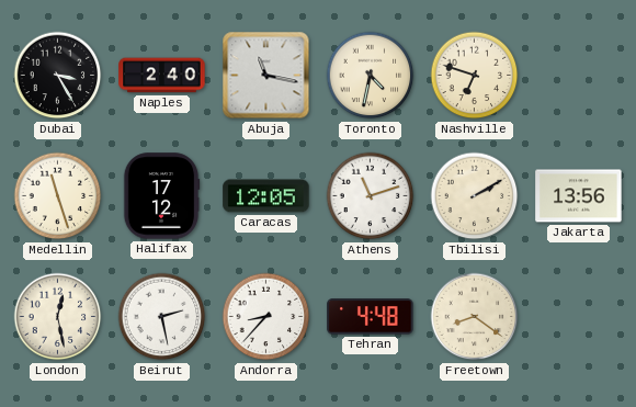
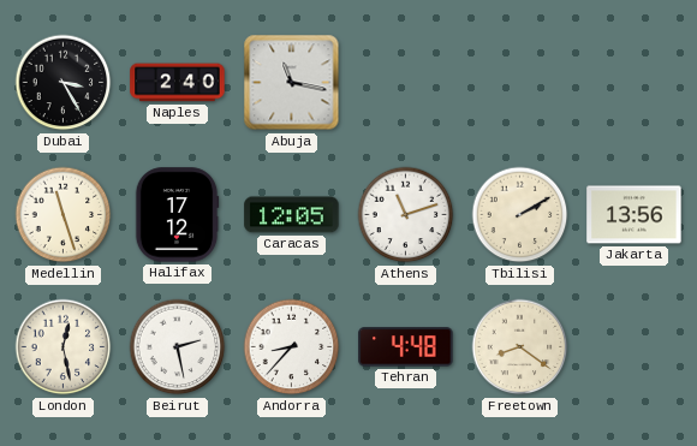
Toronto: 4:32 -> none (371, 76)
Nashville: 6:48 -> none (475, 76)
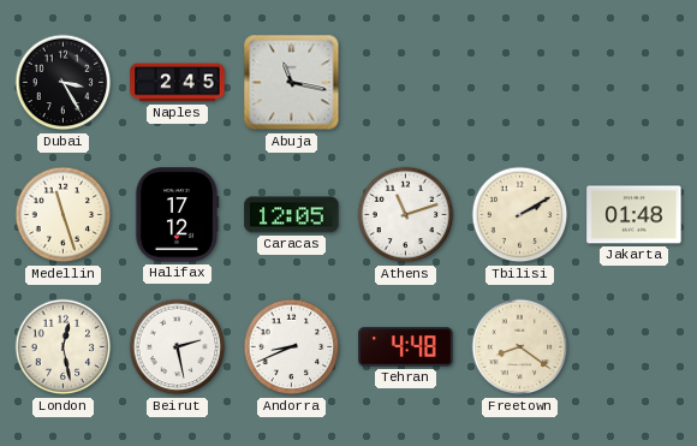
Naples: 2:40 -> 2:45 (178, 83)
Jakarta: 13:56 -> 01:48 (635, 215)
Andorra: 8:37 -> 8:41 (292, 347)
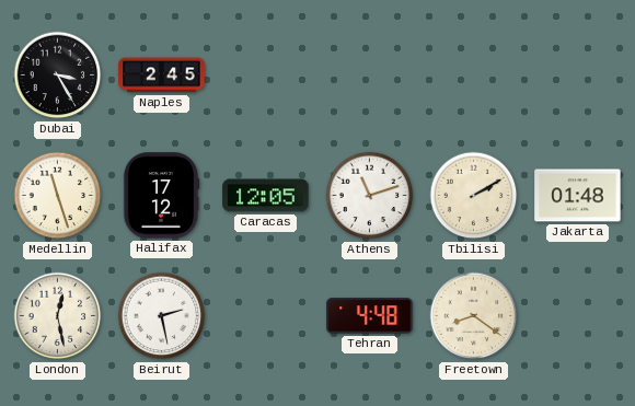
Abuja: 11:17 -> none (292, 83)
Andorra: 8:41 -> none (292, 347)
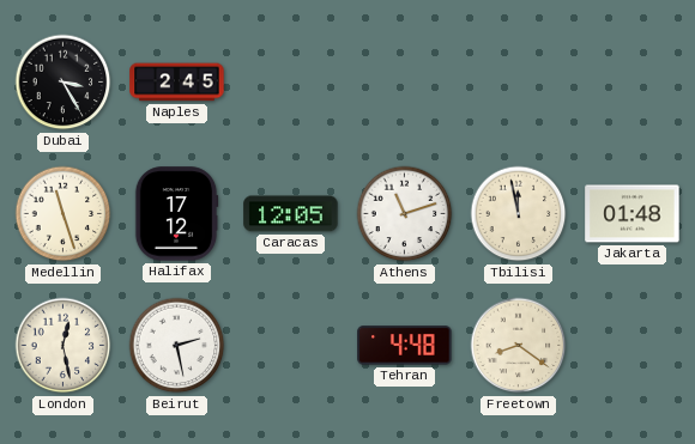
Tbilisi: 2:10 -> 11:58 (519, 214)
